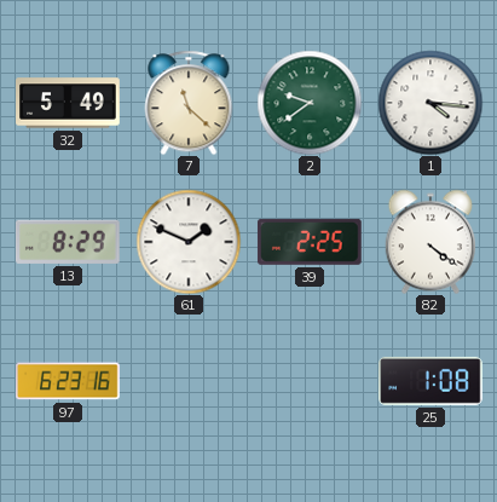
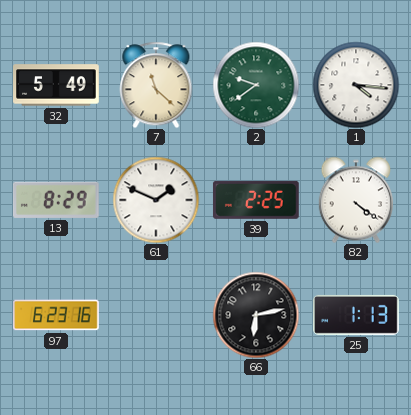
66: none -> 6:13 (256, 315)
25: 1:08 -> 1:13 (357, 315)
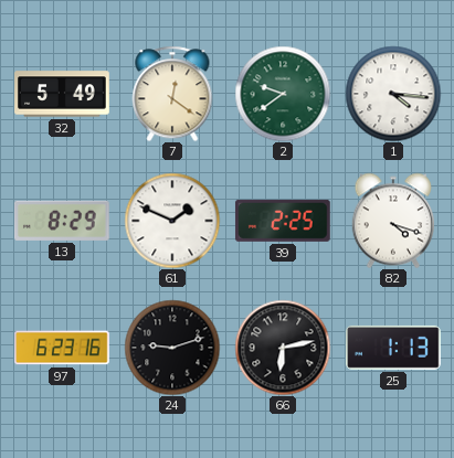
7: 11:22 -> 12:21 (172, 94)
82: 4:21 -> 4:18 (392, 221)
24: none -> 9:12 (172, 348)
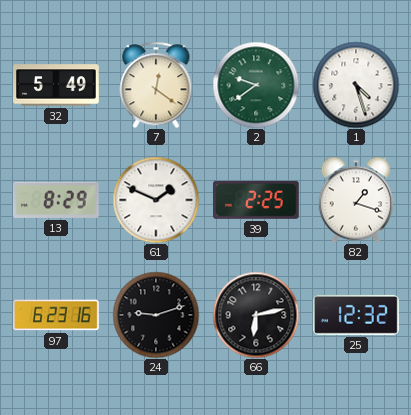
1: 4:16 -> 4:27 (356, 85)
82: 4:18 -> 1:18 (355, 200)
25: 1:13 -> 12:32 (357, 315)
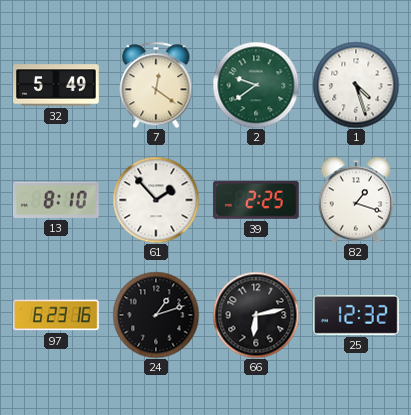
13: 8:29 -> 8:10 (56, 200)
61: 1:49 -> 1:53 (156, 200)
24: 9:12 -> 1:12 (156, 315)
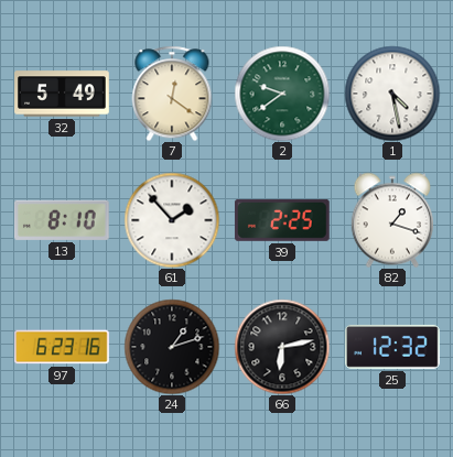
1: 4:27 -> 4:28 (392, 94)
